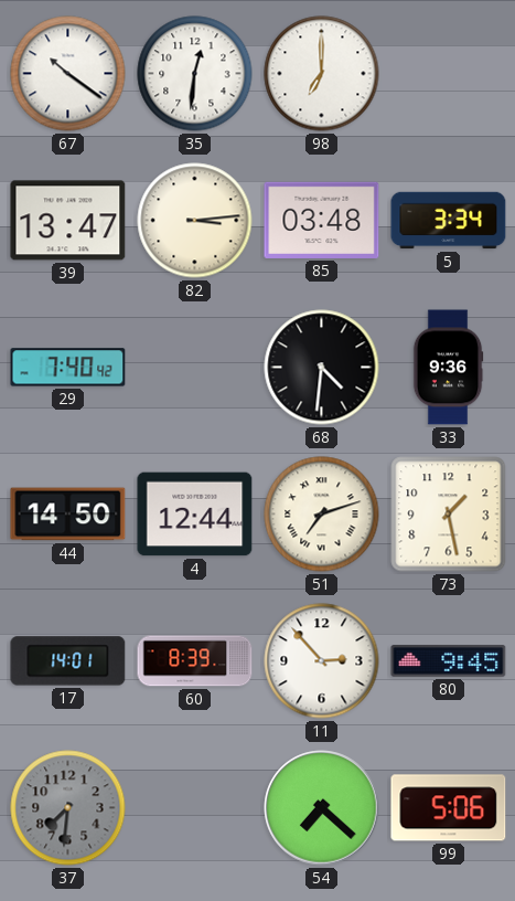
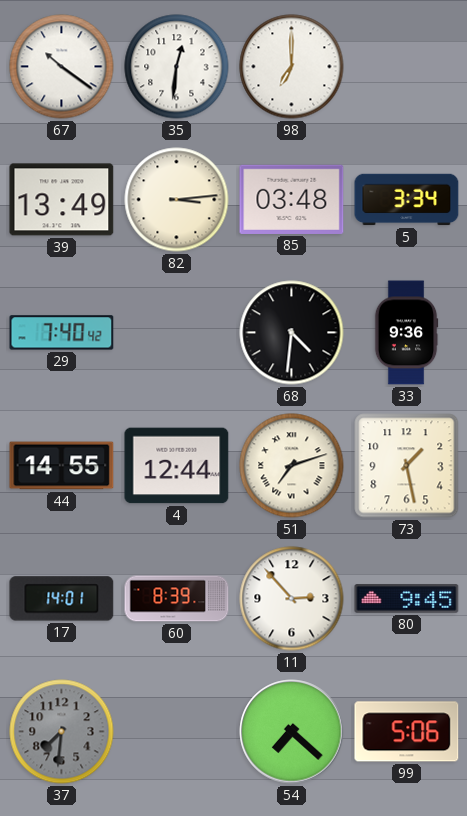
39: 13:47 -> 13:49 (62, 200)
44: 14:50 -> 14:55 (62, 466)
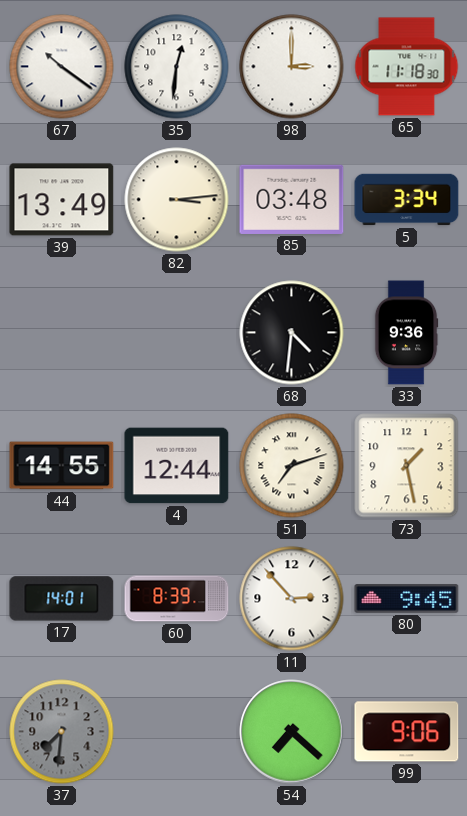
98: 7:00 -> 3:00 (292, 67)
65: none -> 11:18 (407, 67)
29: 7:40 -> none (62, 333)
99: 5:06 -> 9:06 (407, 732)
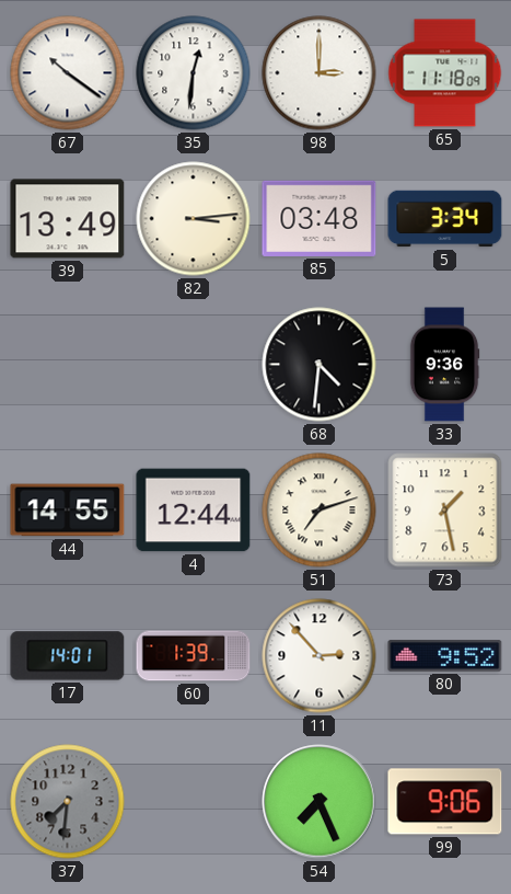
65: 11:18:30 -> 11:18:09 (445, 73)
60: 8:39 -> 1:39 (194, 656)
80: 9:45 -> 9:52 (445, 656)
54: 7:22 -> 7:26 (320, 802)
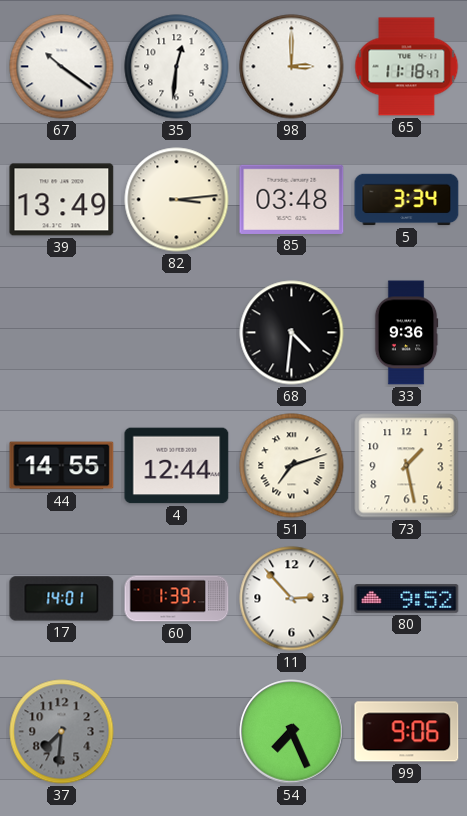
65: 11:18:09 -> 11:18:47 (407, 67)
